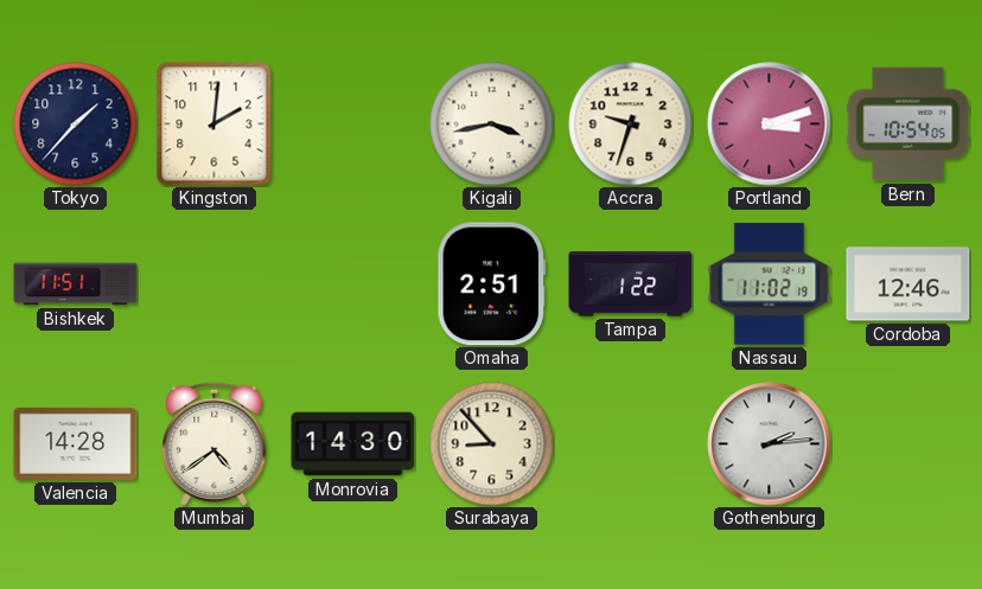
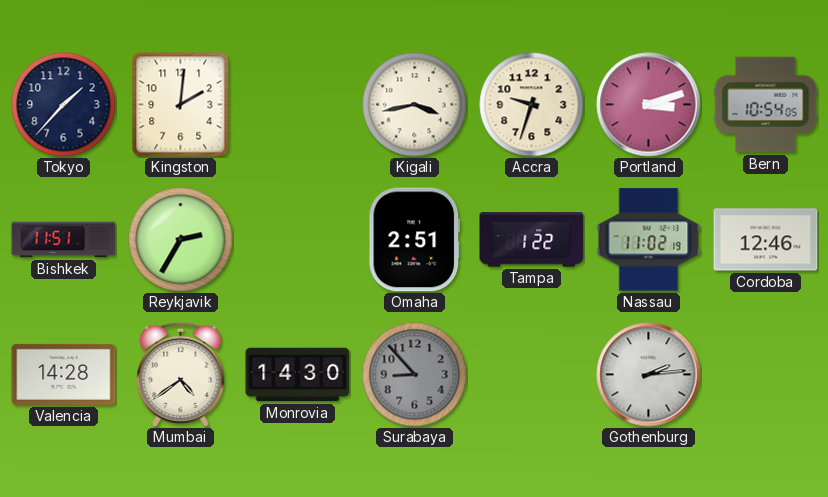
Reykjavik: none -> 2:35 (181, 240)
Surabaya dial: cream -> grey (415, 375)
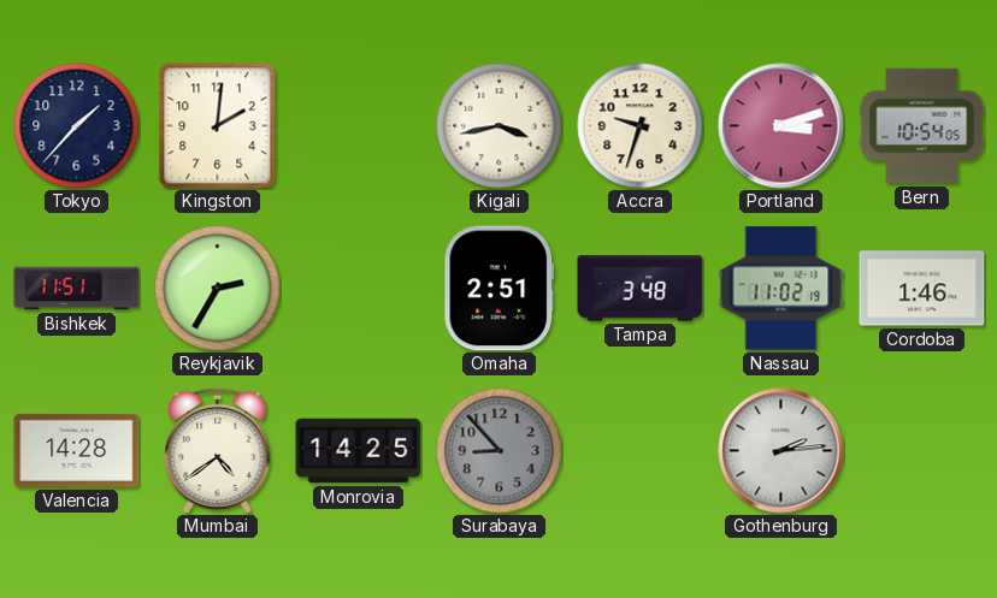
Tampa: 1:22 -> 3:48 (641, 289)
Cordoba: 12:46 -> 1:46 (922, 289)
Monrovia: 14:30 -> 14:25 (359, 451)
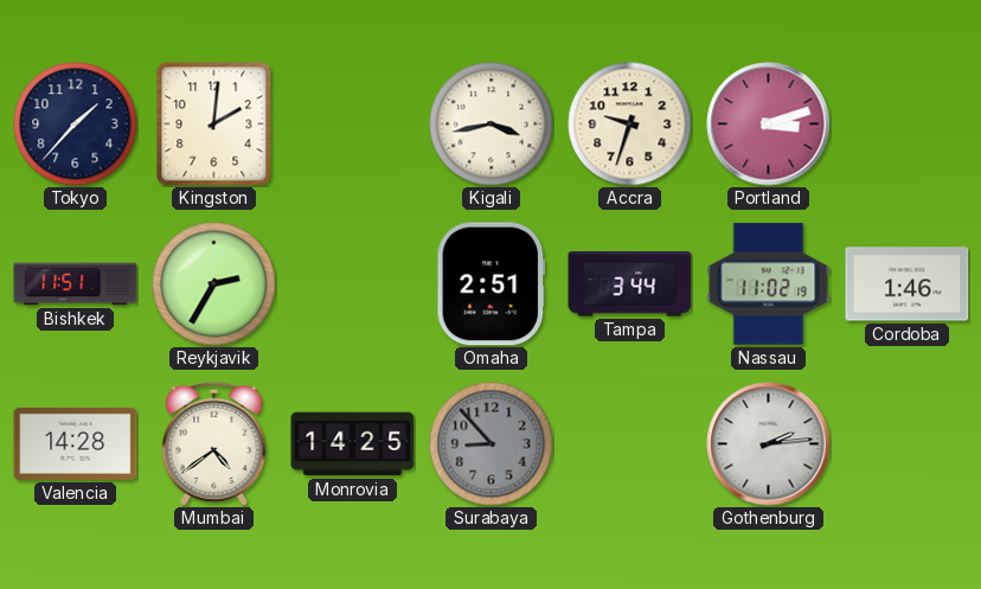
Bern: 10:54 -> none (922, 126)
Tampa: 3:48 -> 3:44 (630, 284)
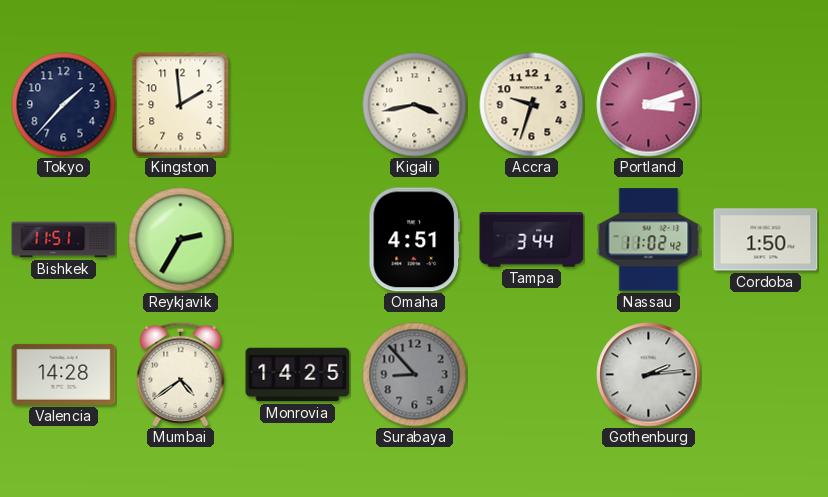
Kingston: 2:01 -> 1:59 (181, 105)
Omaha: 2:51 -> 4:51 (414, 240)
Nassau: 11:02:19 -> 11:02:42 (649, 240)
Cordoba: 1:46 -> 1:50 (766, 240)
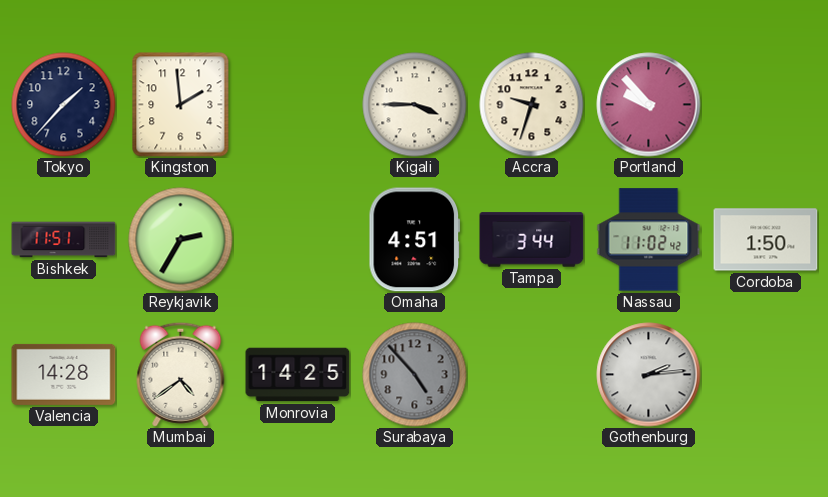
Kigali: 3:43 -> 3:45 (415, 105)
Portland: 3:12 -> 9:53 (649, 105)
Surabaya: 8:53 -> 4:53 (415, 375)
